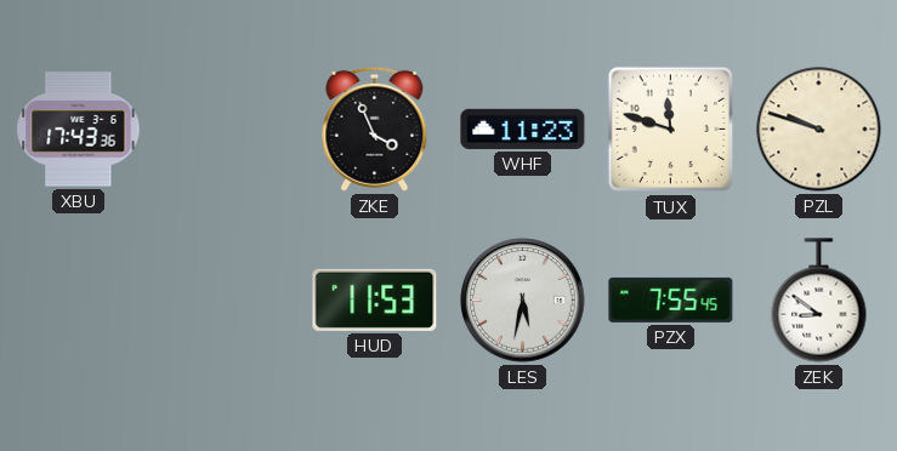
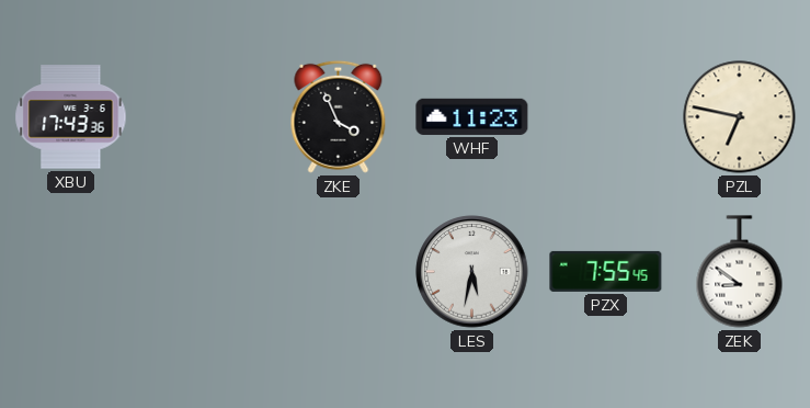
TUX: 11:48 -> none (671, 130)
PZL: 9:48 -> 6:47 (740, 117)
HUD: 11:53 -> none (375, 299)
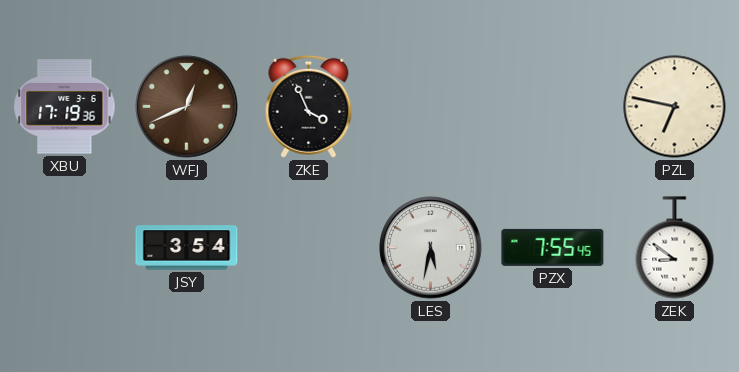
XBU: 17:43 -> 17:19 (65, 107)
WFJ: none -> 12:41 (187, 107)
WHF: 11:23 -> none (472, 116)
JSY: none -> 3:54 (187, 248)
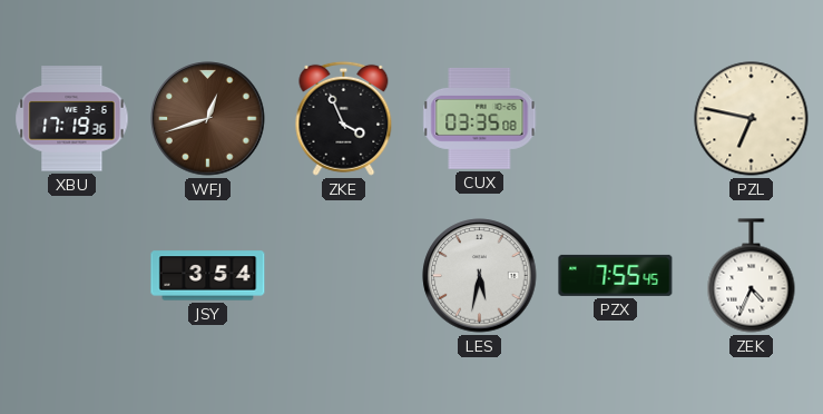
WFJ: 12:41 -> 12:42 (208, 119)
CUX: none -> 03:35 (480, 118)
ZEK: 8:51 -> 4:34 (752, 276)
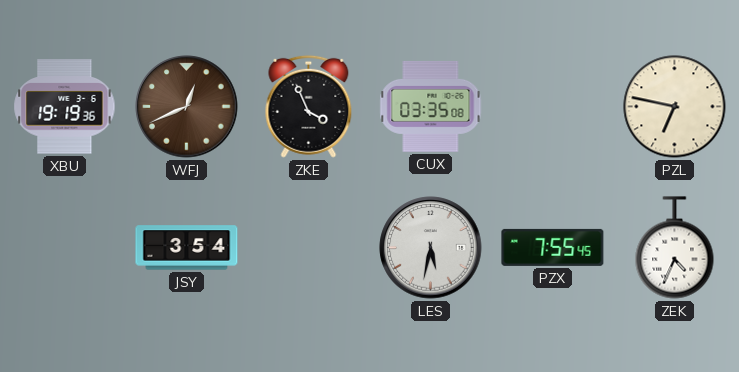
XBU: 17:19 -> 19:19 (65, 107)
WFJ: 12:42 -> 12:41 (187, 107)
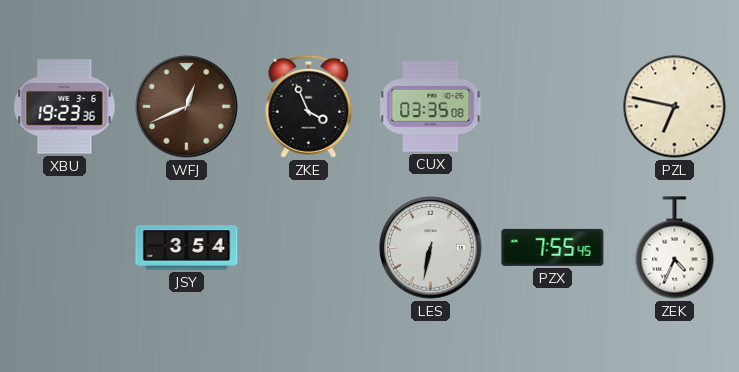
XBU: 19:19 -> 19:23 (65, 107)
LES: 5:32 -> 6:32 (431, 248)
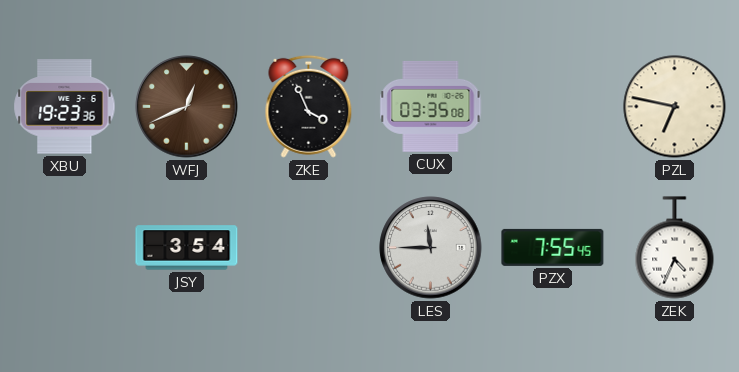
LES: 6:32 -> 11:45 (431, 248)
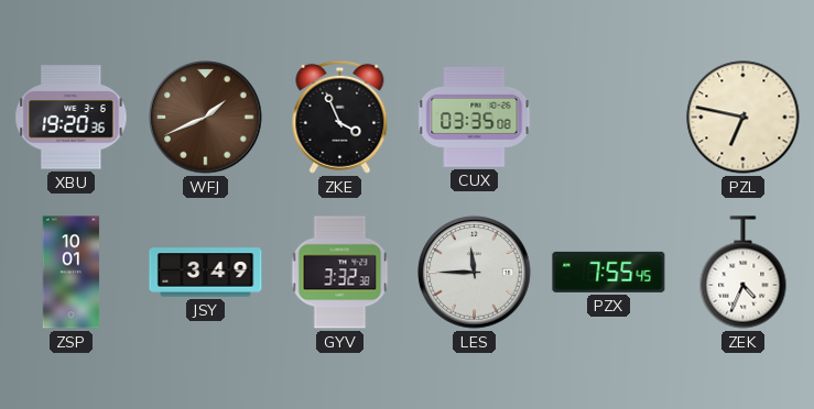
XBU: 19:23 -> 19:20 (72, 118)
WFJ: 12:41 -> 1:41 (206, 118)
ZSP: none -> 10:01 (72, 273)
JSY: 3:54 -> 3:49 (206, 273)
GYV: none -> 3:32 (340, 273)
